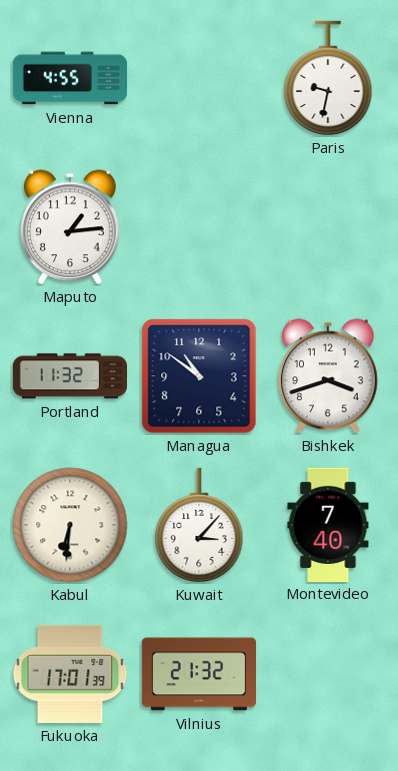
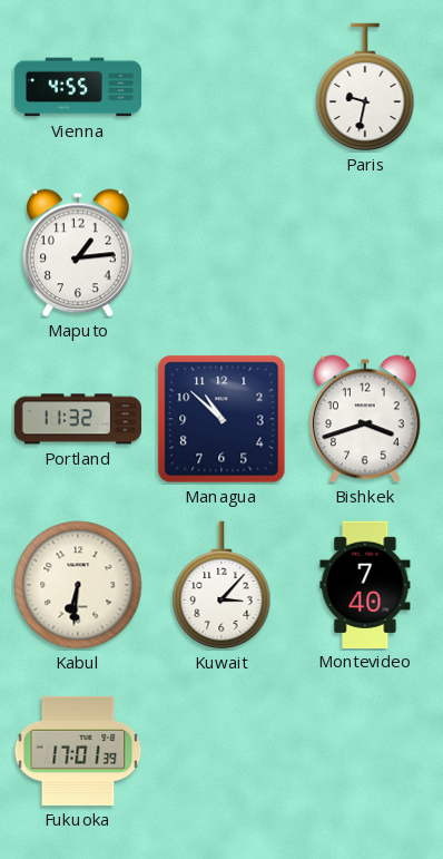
Managua: 10:51 -> 10:52 (221, 419)
Vilnius: 21:32 -> none (198, 674)
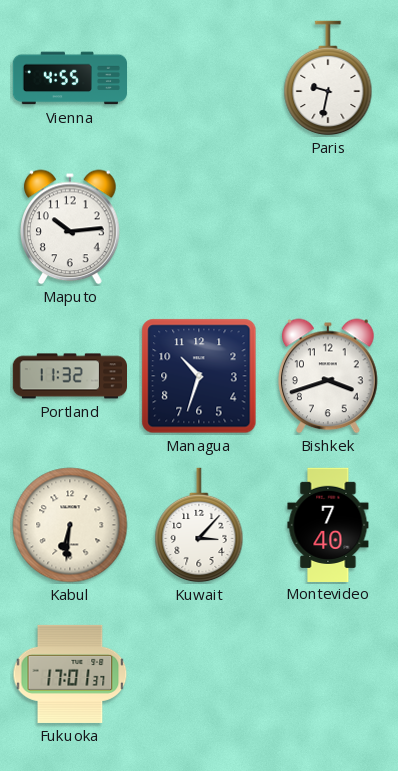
Maputo: 1:14 -> 10:14 (71, 227)
Managua: 10:52 -> 10:33 (199, 376)
Fukuoka: 17:01:39 -> 17:01:37 (70, 674)
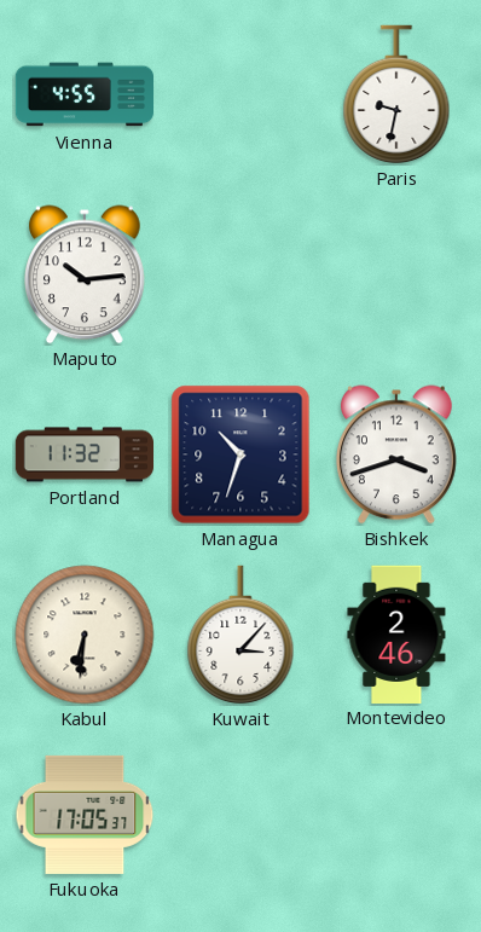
Montevideo: 7:40 -> 2:46 (396, 633)
Fukuoka: 17:01 -> 17:05 (85, 815)
